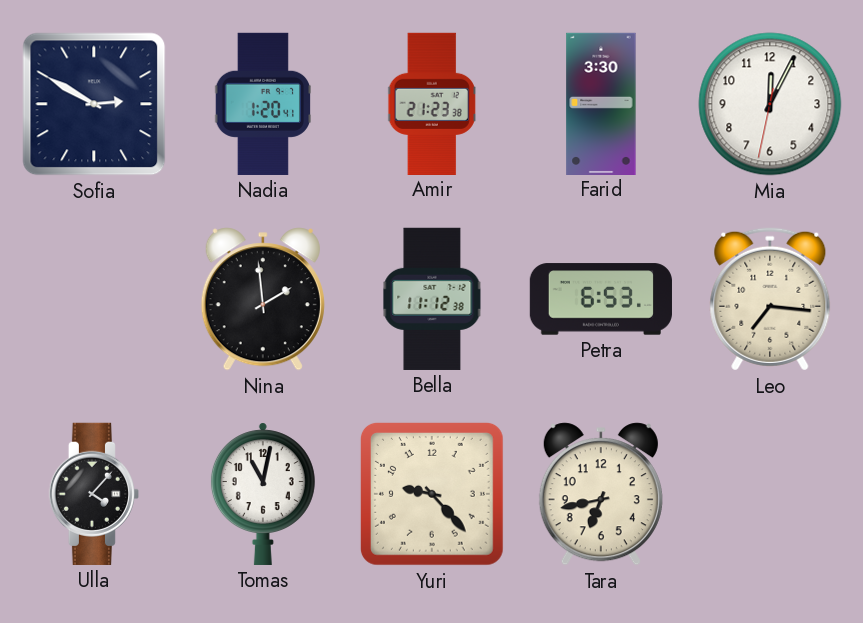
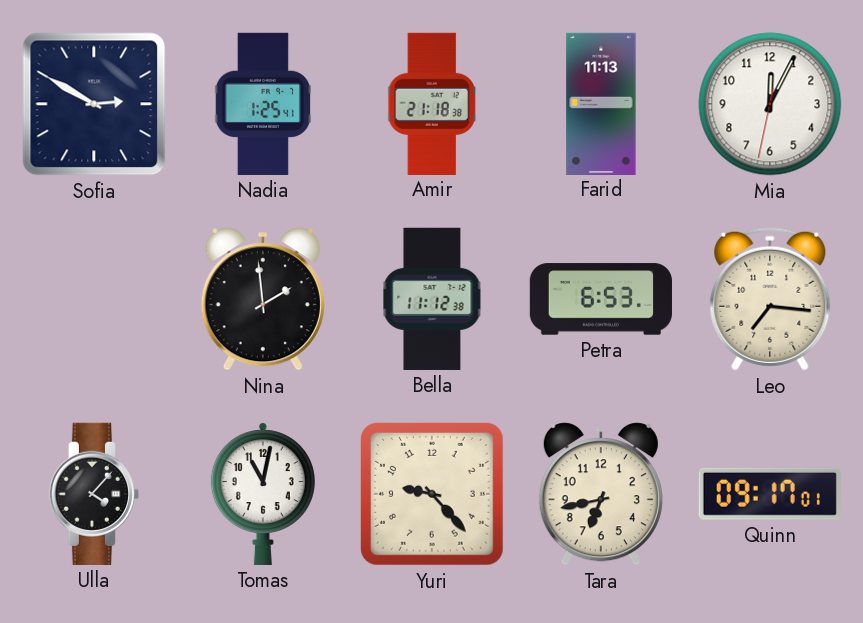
Nadia: 1:20 -> 1:25 (263, 104)
Amir: 21:23 -> 21:18 (432, 103)
Farid: 3:30 -> 11:13 (601, 103)
Quinn: none -> 09:17 (770, 494)
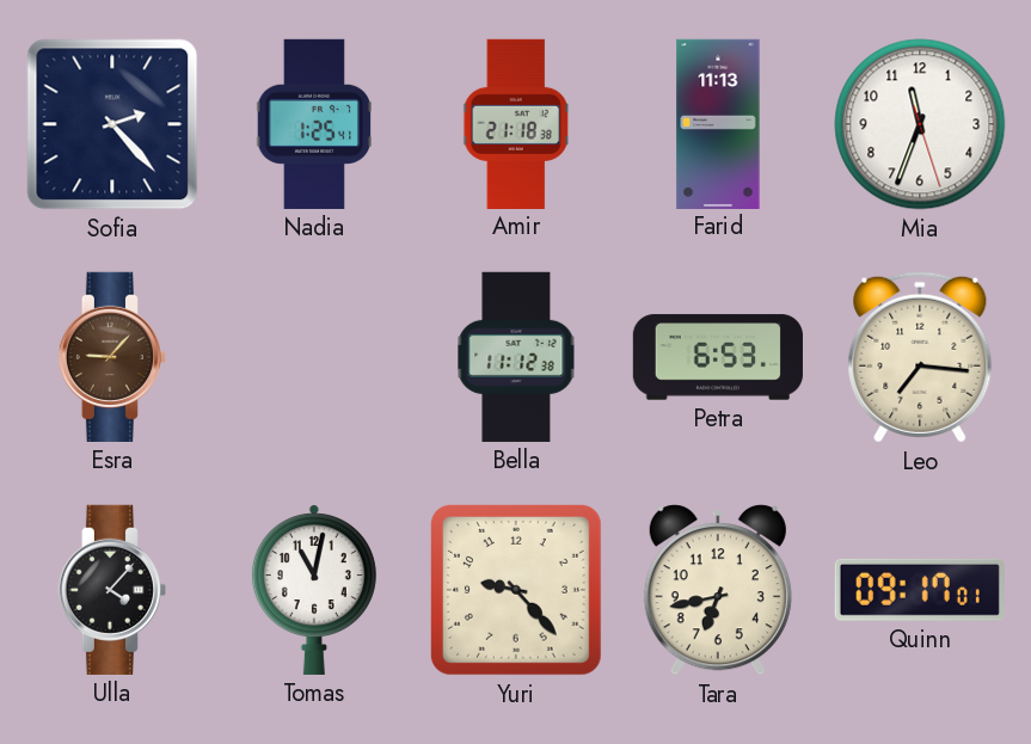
Sofia: 2:50 -> 2:23 (112, 124)
Mia: 12:04 -> 11:33 (920, 124)
Esra: none -> 9:07 (111, 357)
Nina: 1:59 -> none (263, 299)
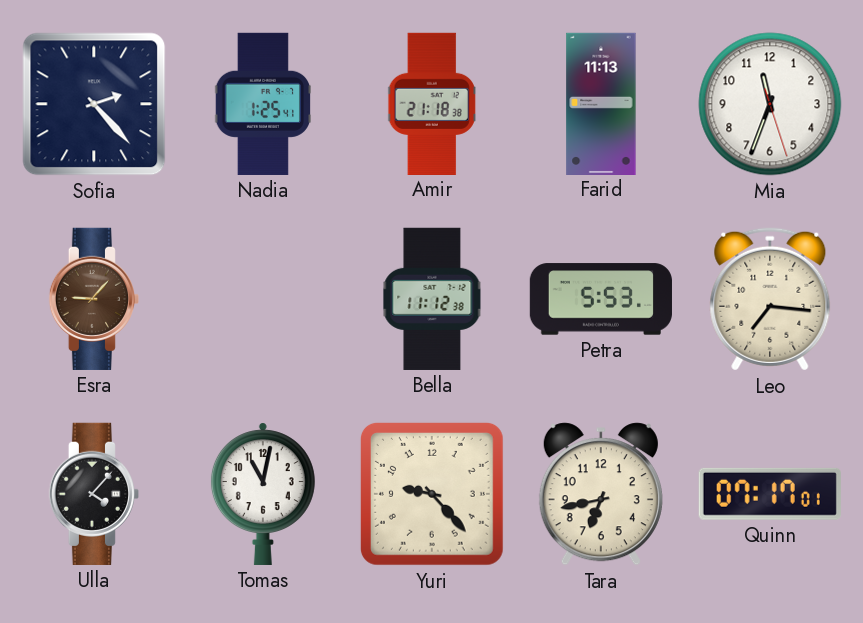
Petra: 6:53 -> 5:53 (601, 299)
Quinn: 09:17 -> 07:17 (770, 494)
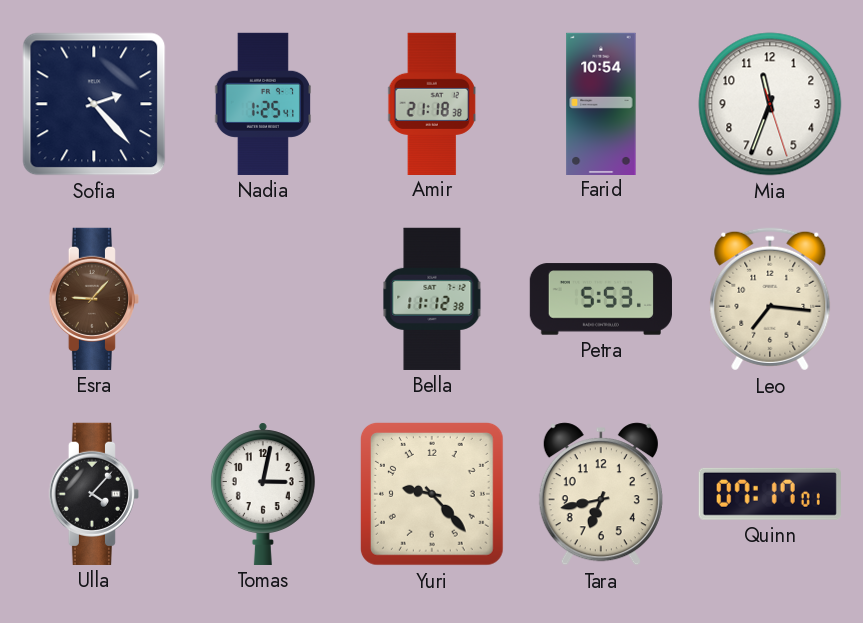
Farid: 11:13 -> 10:54 (601, 103)
Tomas: 11:02 -> 3:02 (263, 494)
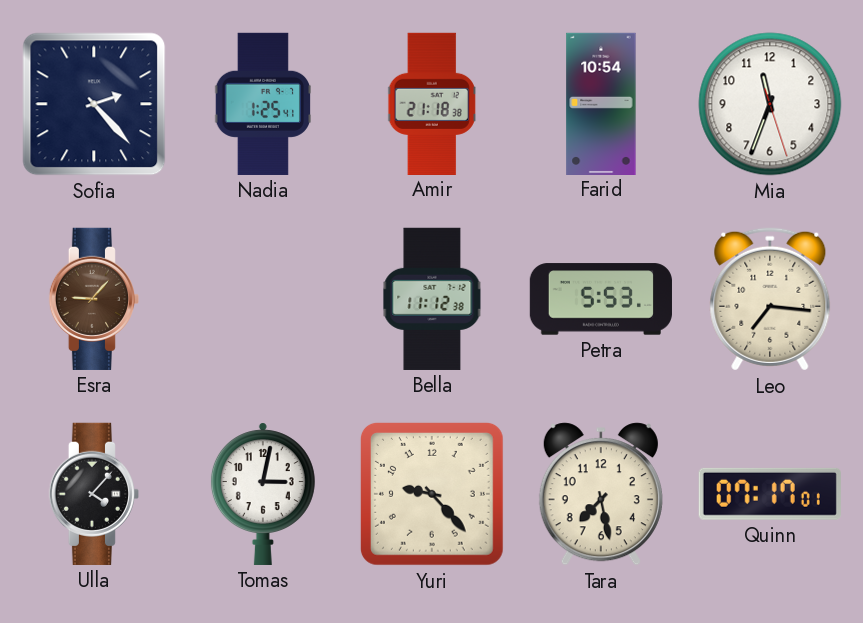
Tara: 6:43 -> 7:28 (601, 494)
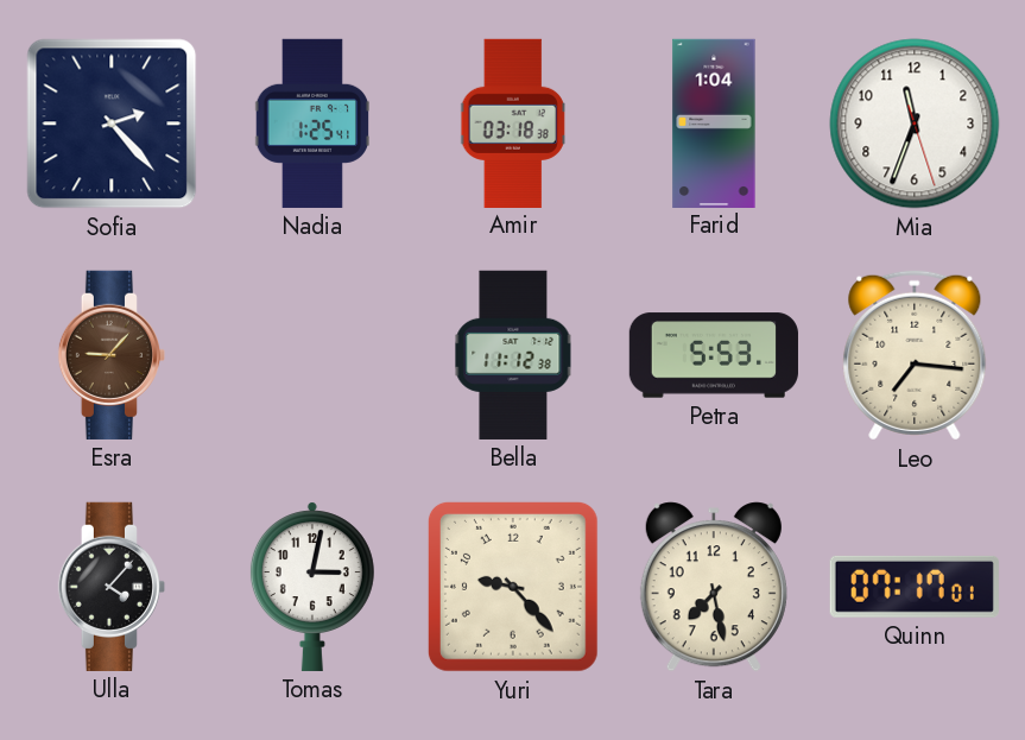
Amir: 21:18 -> 03:18 (513, 122)
Farid: 10:54 -> 1:04 (714, 122)
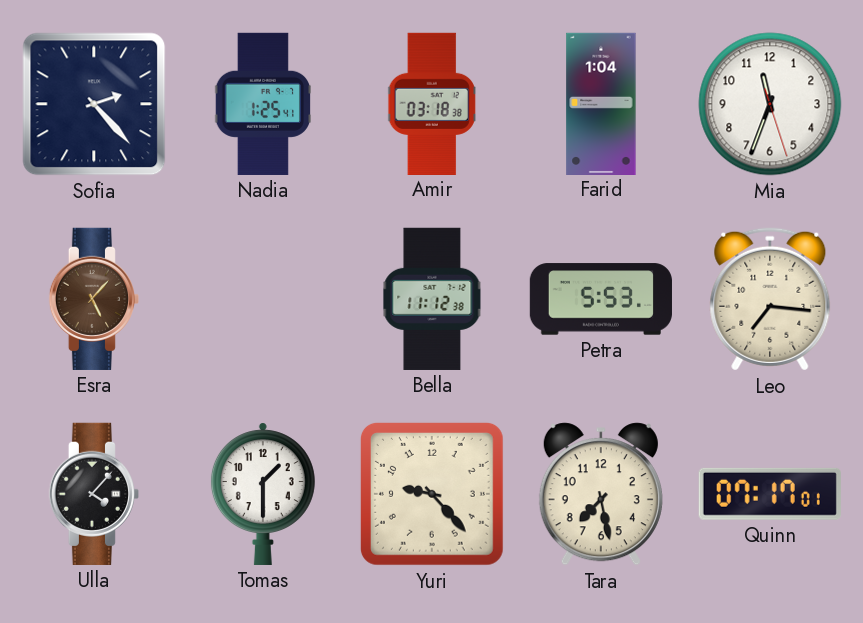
Esra: 9:07 -> 5:07 (93, 299)
Tomas: 3:02 -> 1:30 (263, 494)
